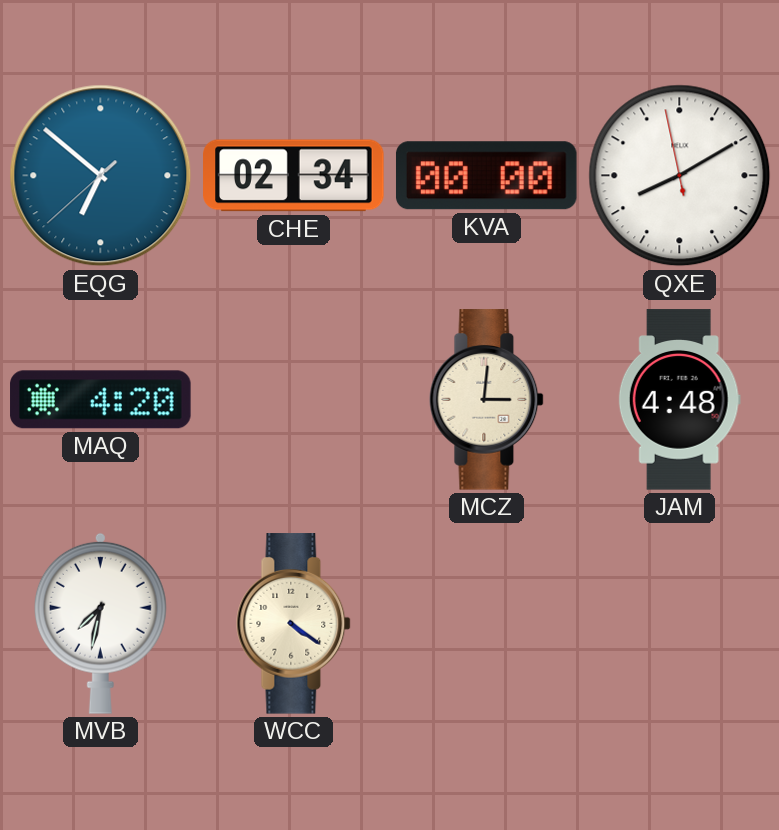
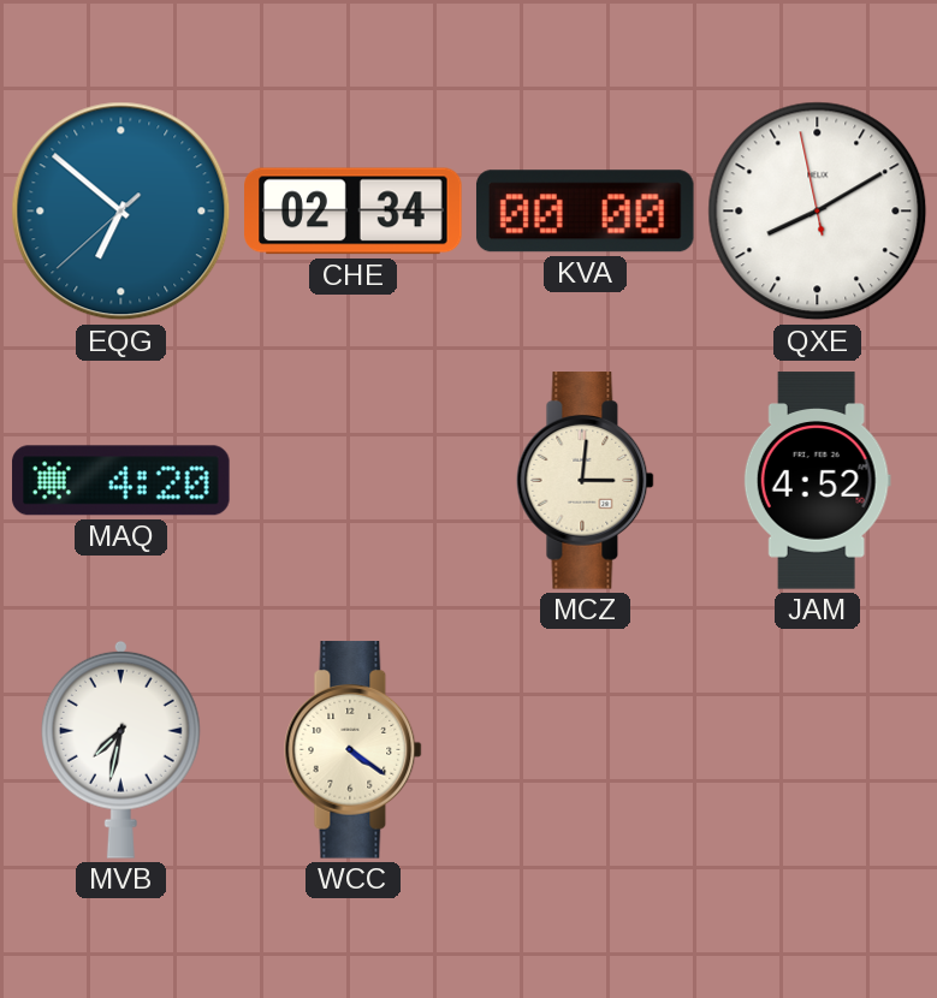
JAM: 4:48 -> 4:52 (817, 481)
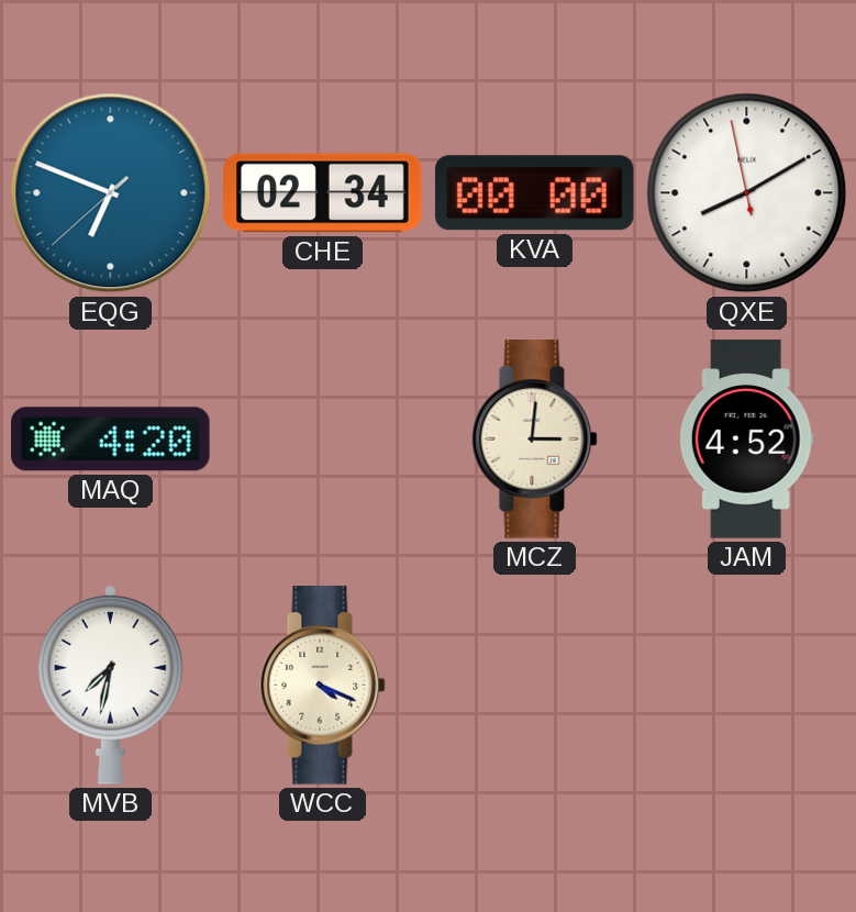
EQG: 6:51 -> 6:48 (111, 193)
WCC: 4:21 -> 4:19 (323, 686)
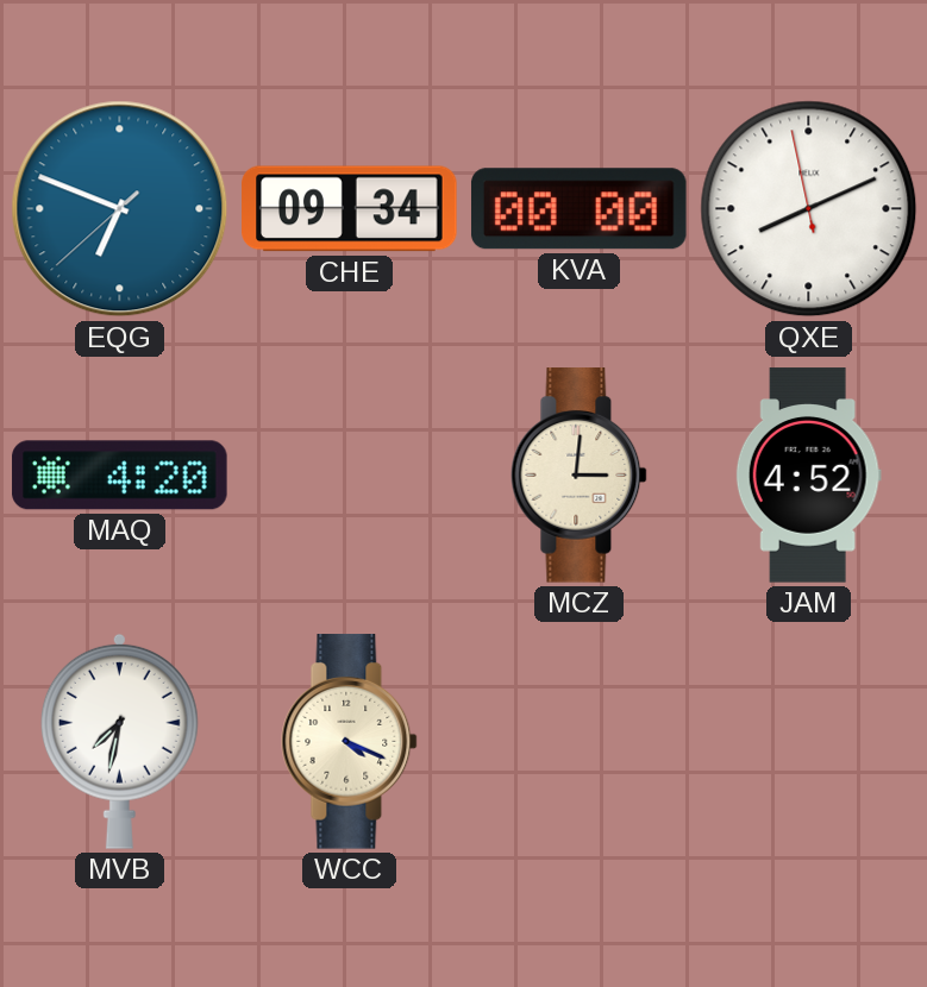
CHE: 02:34 -> 09:34 (350, 209)
QXE: 8:09 -> 8:10 (809, 209)
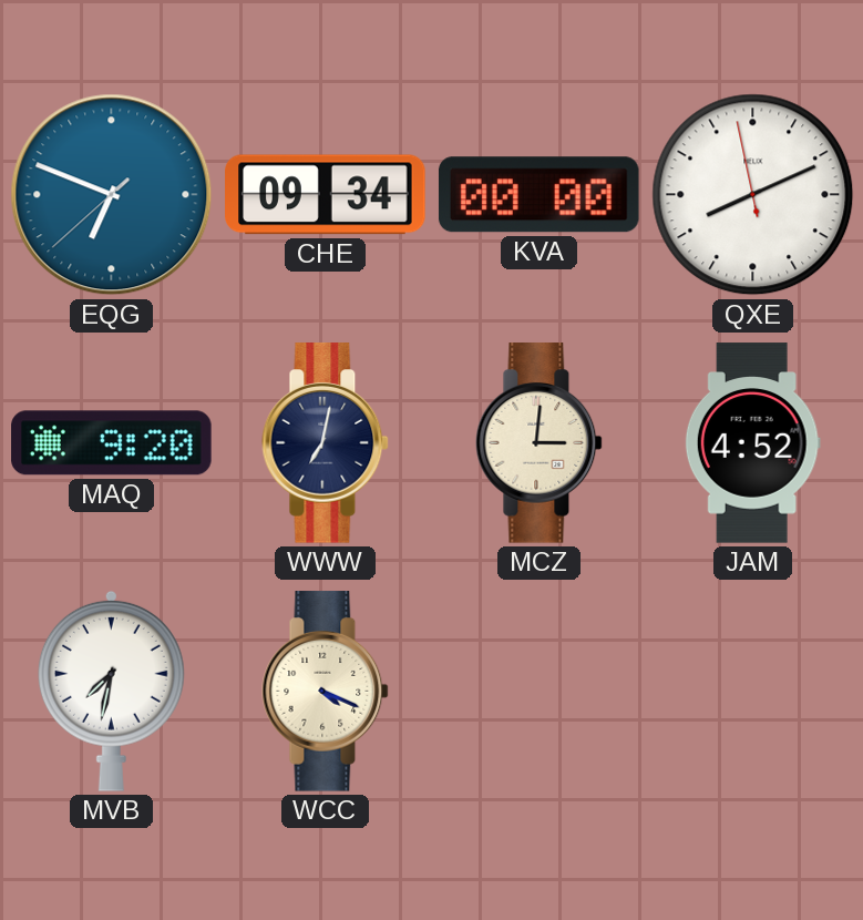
MAQ: 4:20 -> 9:20 (112, 443)
WWW: none -> 7:02 (326, 443)
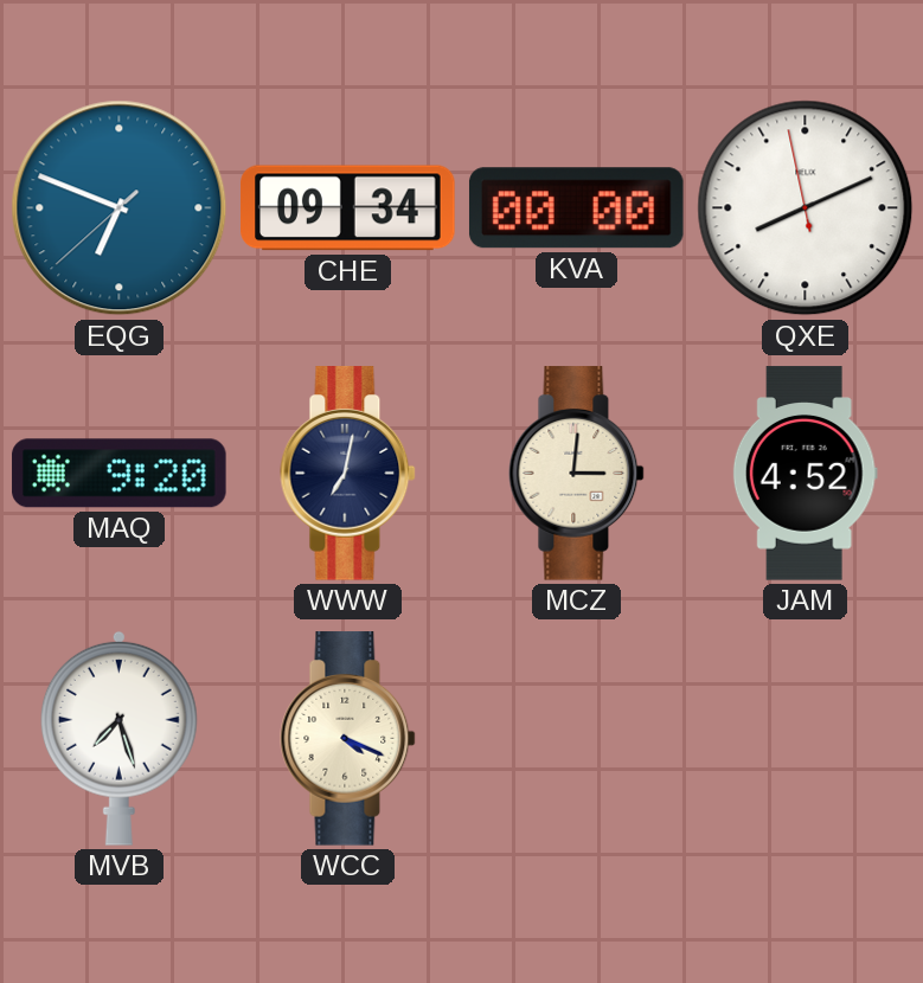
MVB: 7:32 -> 7:27 (118, 738)
